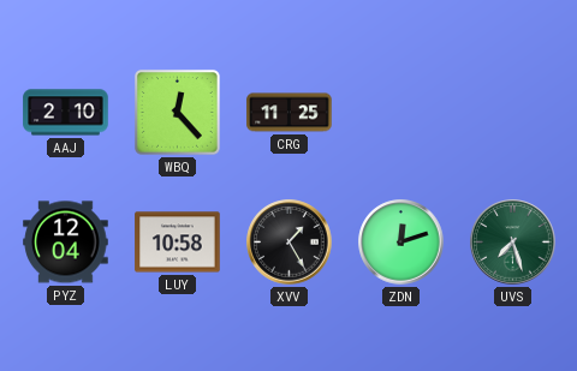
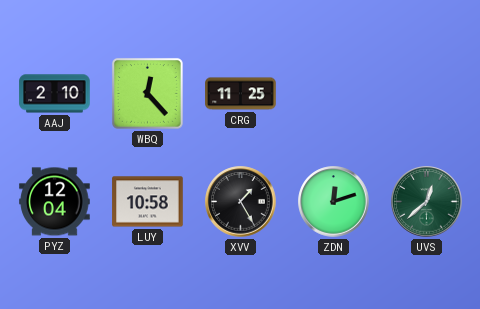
UVS: 7:27 -> 12:38 (427, 202)
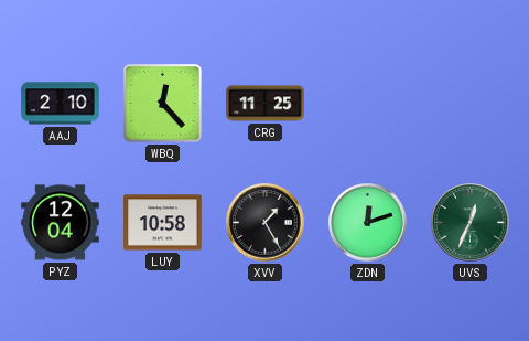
UVS: 12:38 -> 12:34 (471, 223)
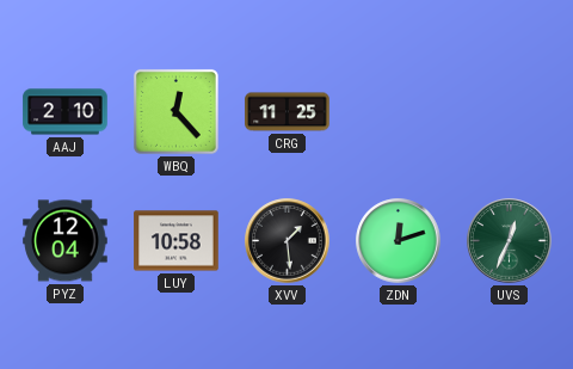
XVV: 1:25 -> 1:29 (288, 241)
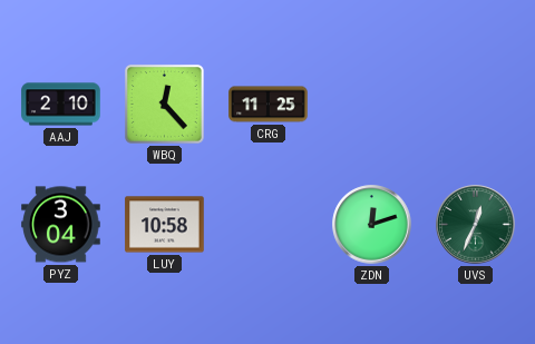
PYZ: 12:04 -> 3:04 (61, 225)
XVV: 1:29 -> none (288, 241)
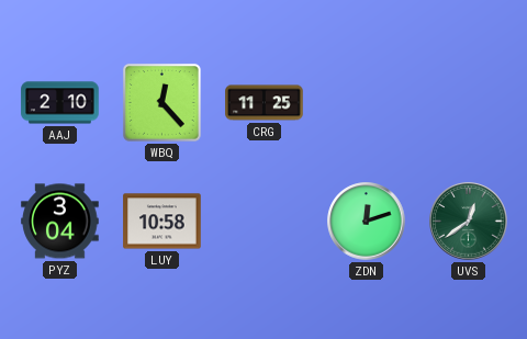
UVS: 12:34 -> 12:39 (469, 222)
